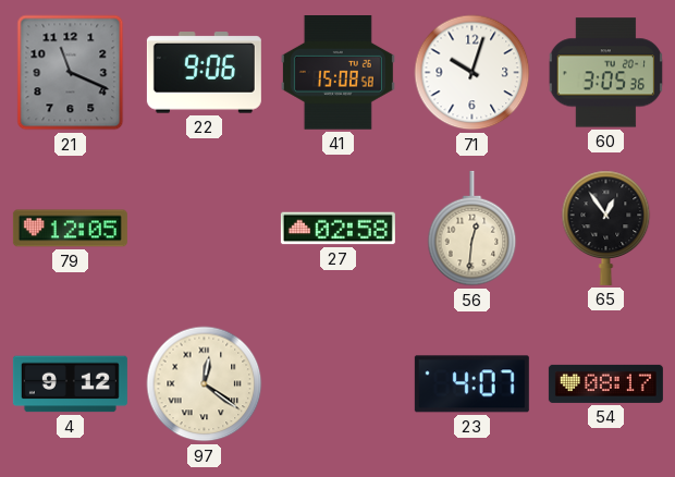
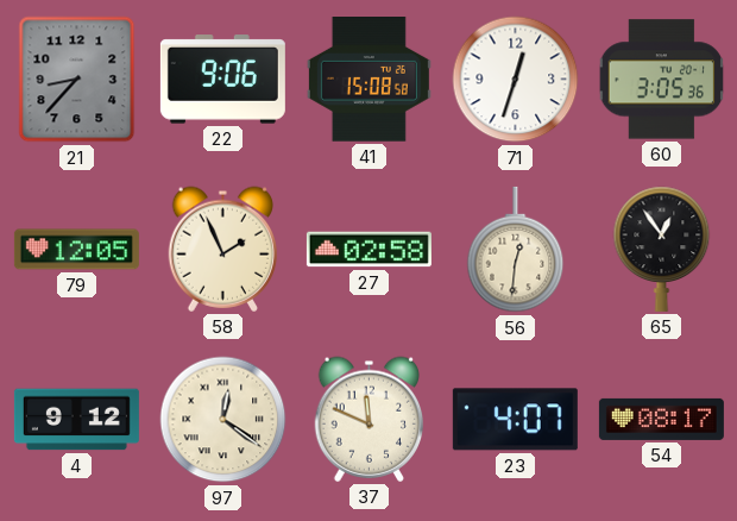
21: 11:19 -> 8:37 (77, 80)
71: 10:03 -> 12:33 (516, 80)
58: none -> 1:56 (223, 249)
37: none -> 11:49 (370, 419)
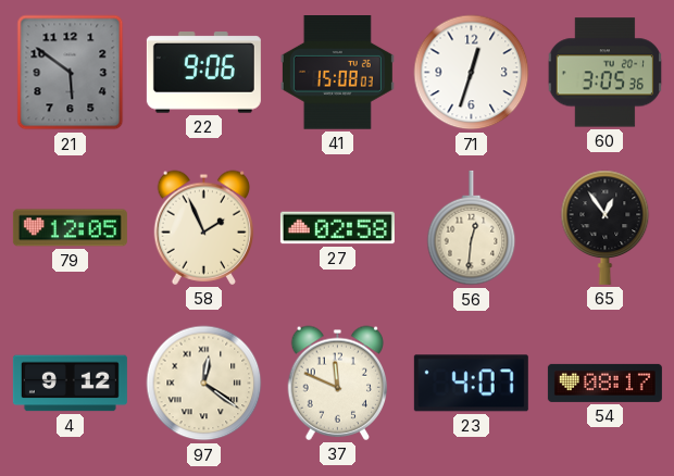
21: 8:37 -> 5:51 (71, 73)
41: 15:08:58 -> 15:08:03 (337, 73)
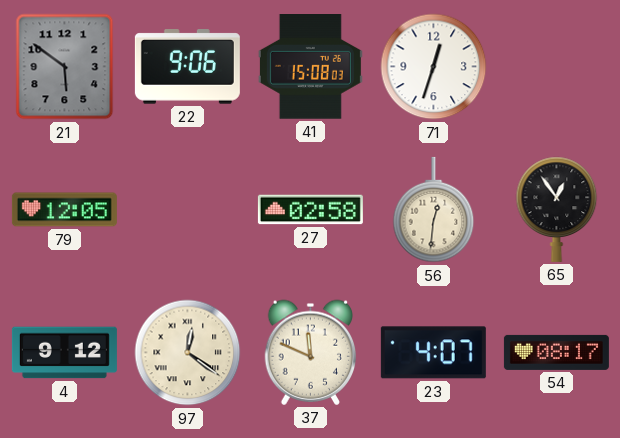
60: 3:05 -> none (606, 73)
58: 1:56 -> none (204, 227)
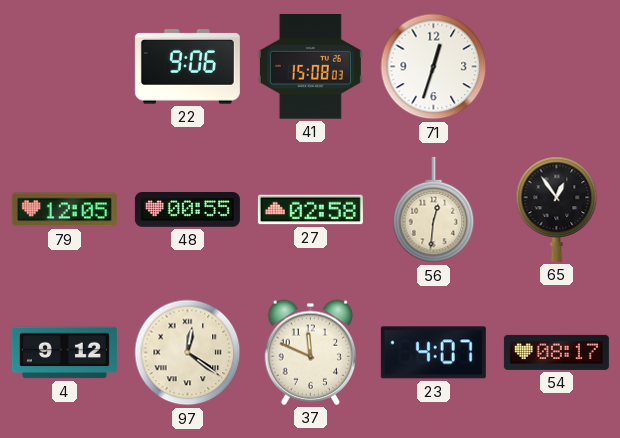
21: 5:51 -> none (65, 67)
48: none -> 00:55 (187, 210)
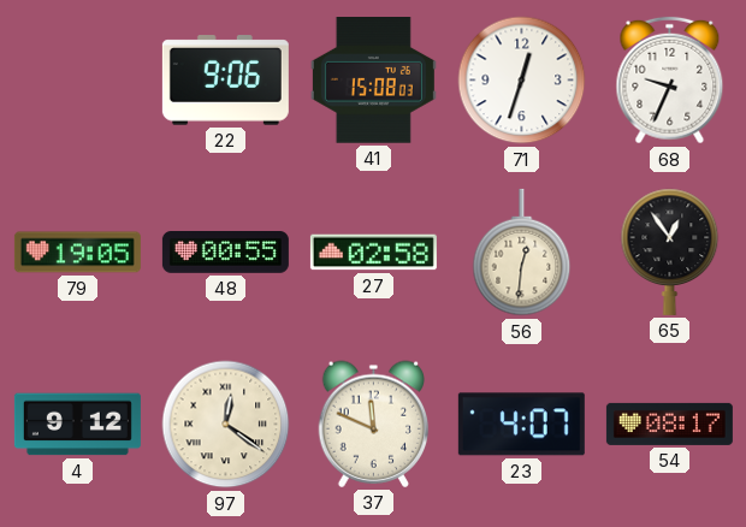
68: none -> 9:34 (670, 81)
79: 12:05 -> 19:05 (77, 253)
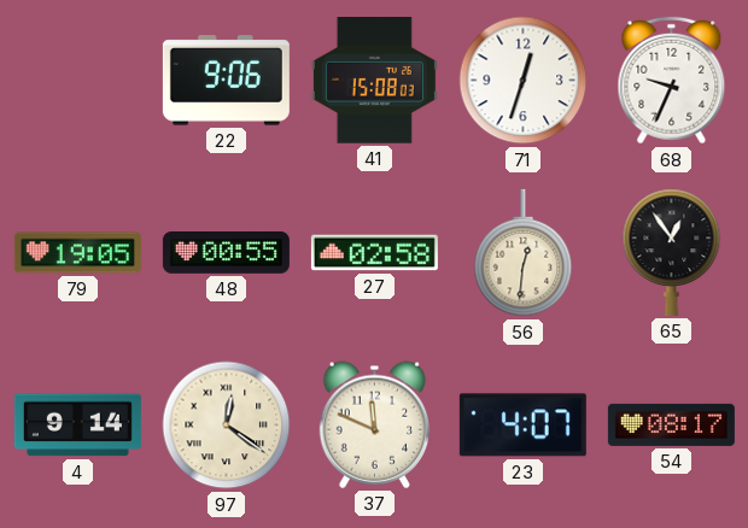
4: 9:12 -> 9:14 (77, 426)
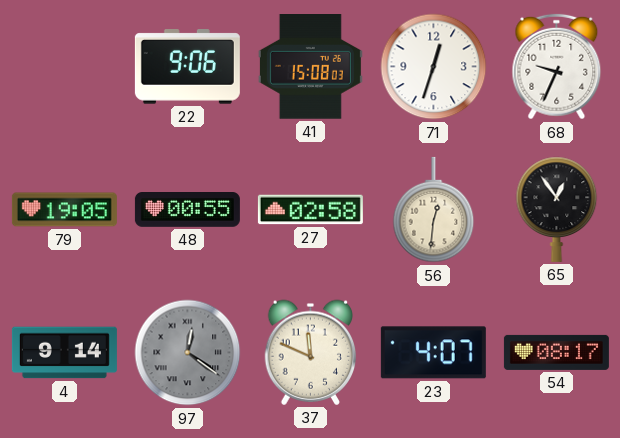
97 dial: cream -> grey (188, 353)
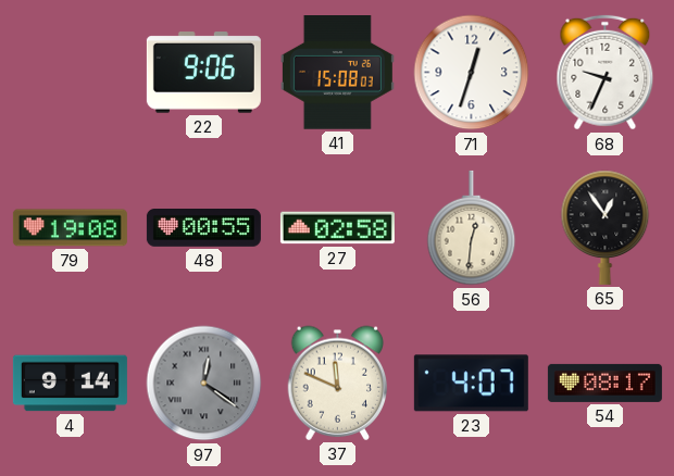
79: 19:05 -> 19:08 (70, 228)
